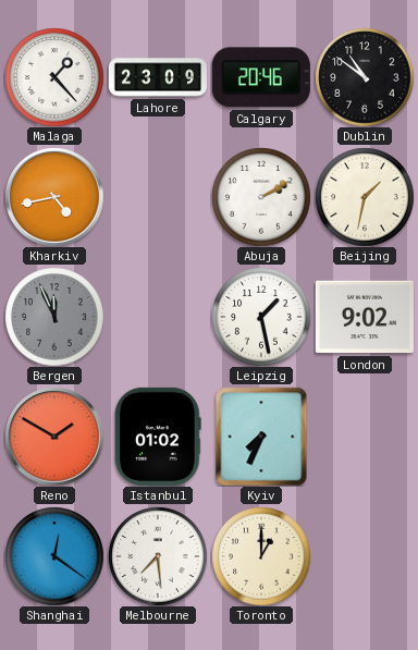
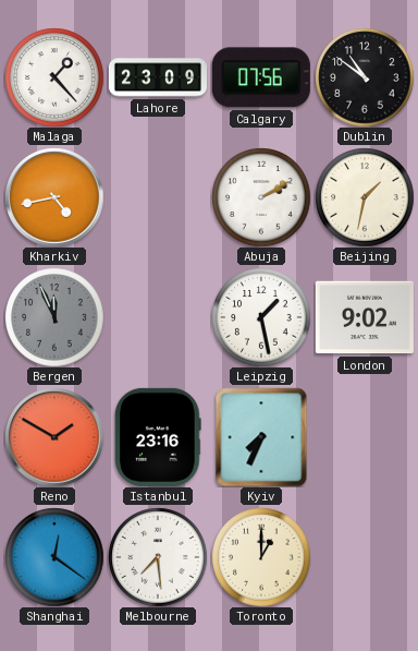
Calgary: 20:46 -> 07:56 (261, 77)
Istanbul: 01:02 -> 23:16 (158, 437)
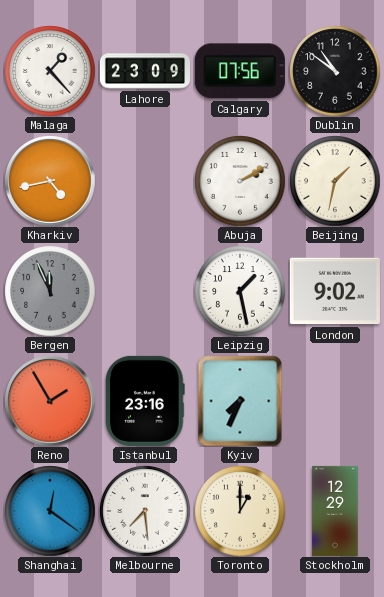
Reno: 1:50 -> 1:55 (50, 401)
Stockholm: none -> 12:29 (335, 511)
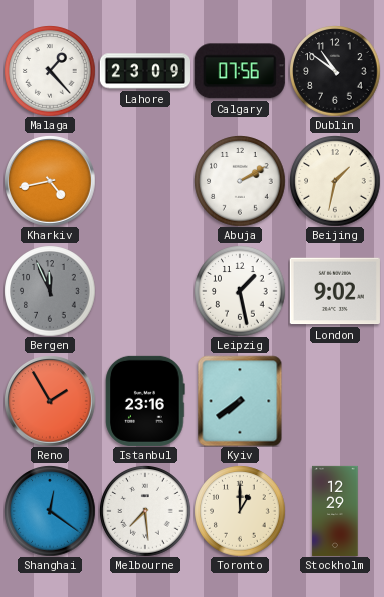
Kyiv: 7:34 -> 7:39 (240, 401)
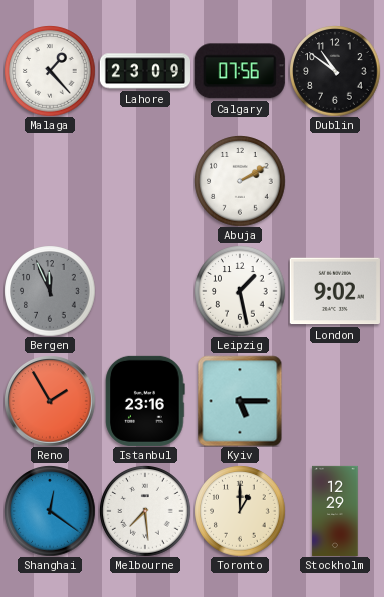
Kharkiv: 4:43 -> none (50, 181)
Beijing: 1:32 -> none (335, 181)
Kyiv: 7:39 -> 5:15 (240, 401)
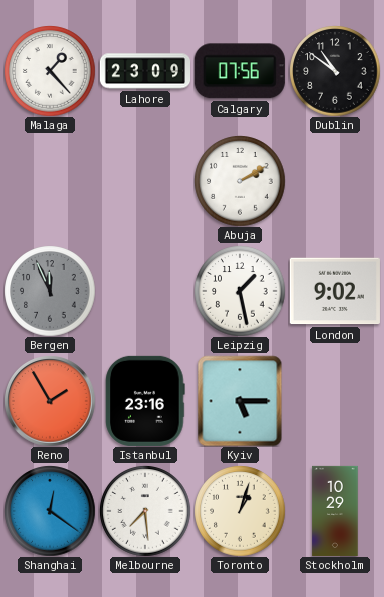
Toronto: 1:00 -> 1:03 (240, 511)
Stockholm: 12:29 -> 10:29 (335, 511)
